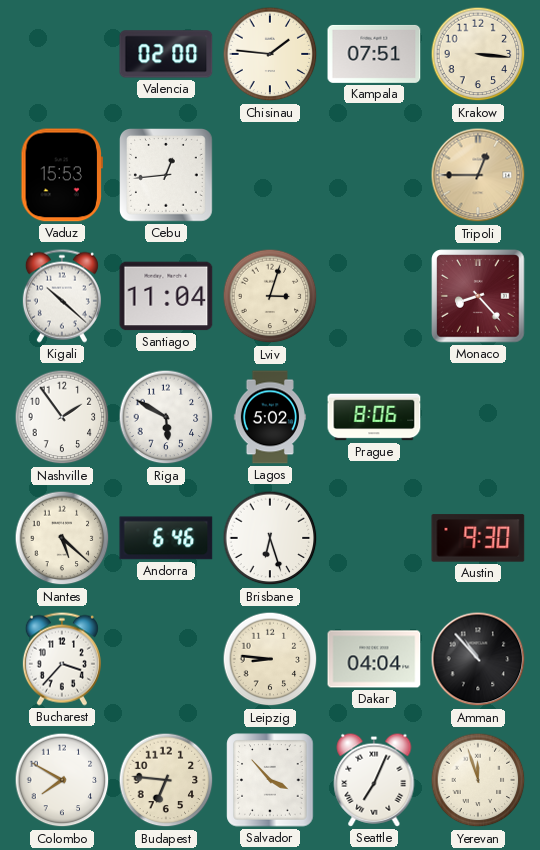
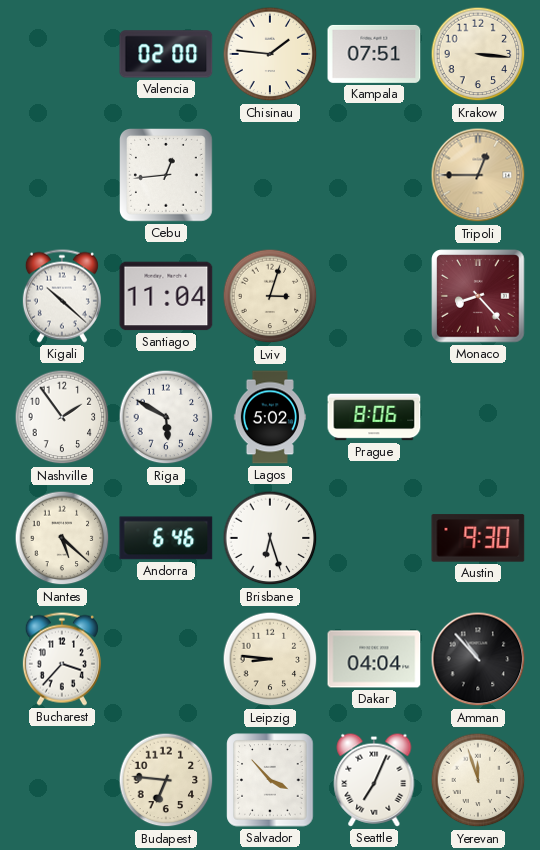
Vaduz: 15:53 -> none (62, 175)
Colombo: 7:50 -> none (62, 780)
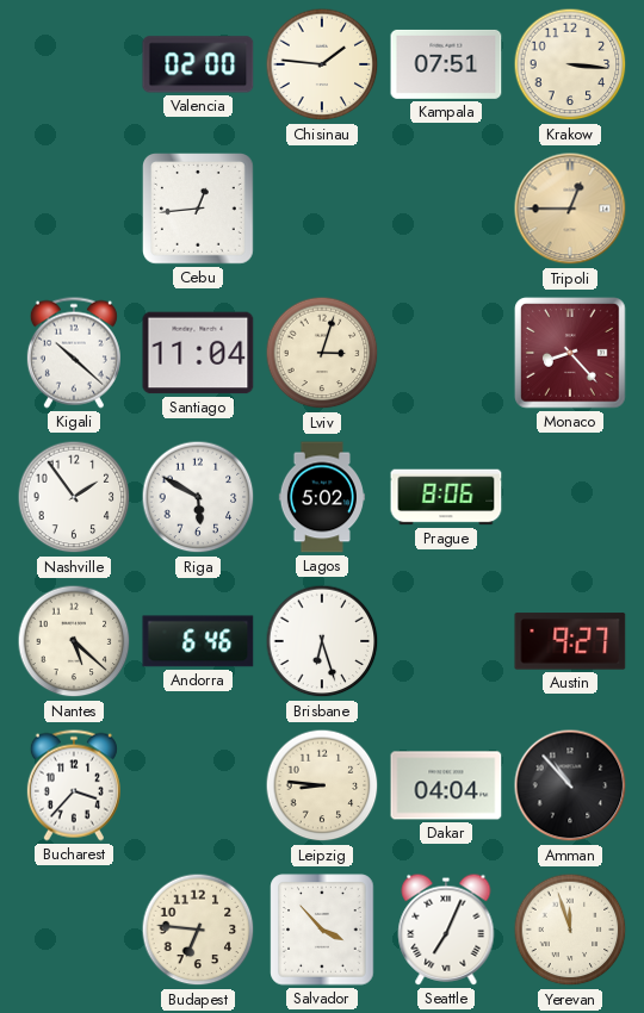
Austin: 9:30 -> 9:27 (570, 641)
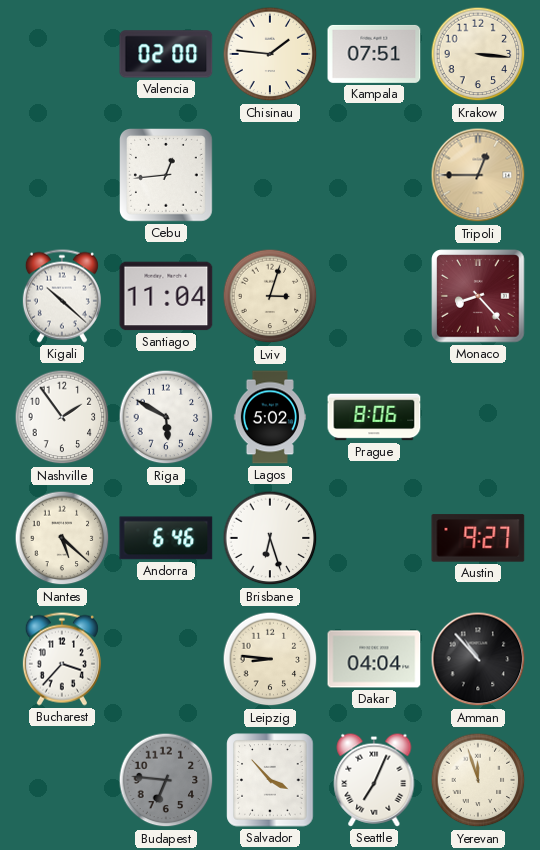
Budapest dial: cream -> grey (166, 780)
